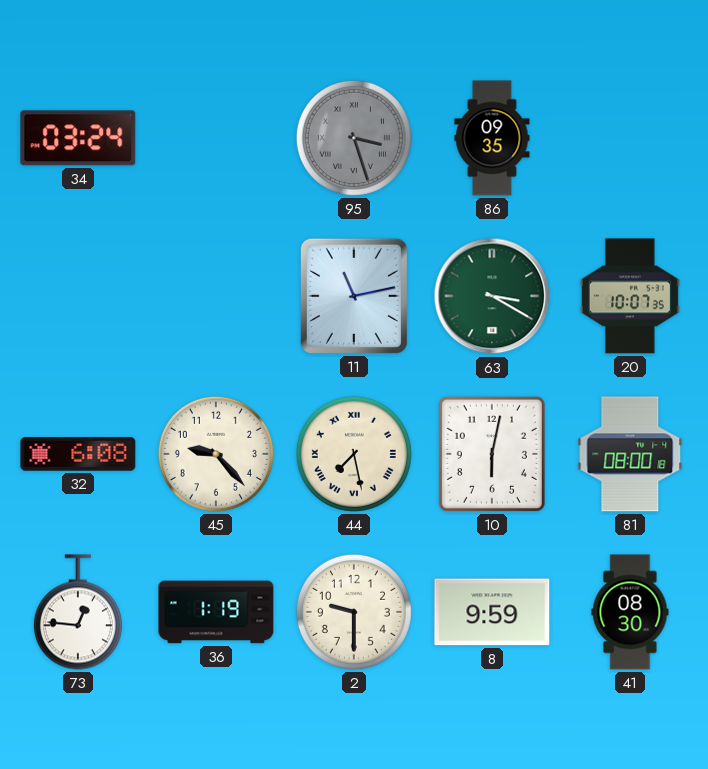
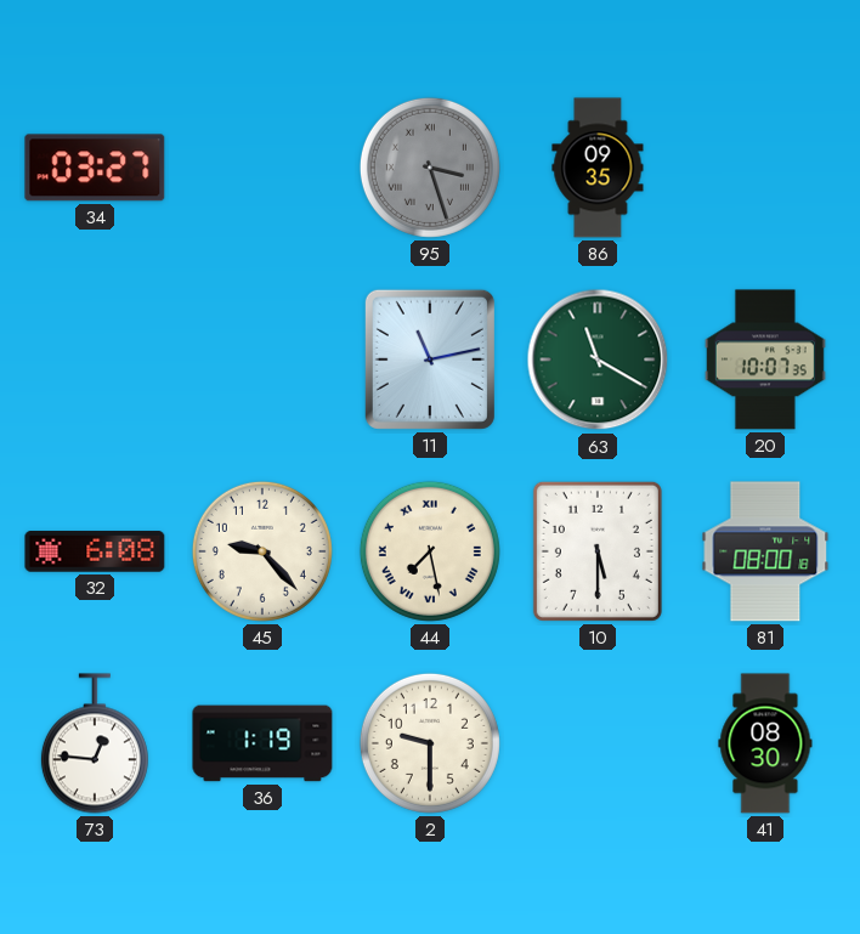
34: 03:24 -> 03:27 (95, 168)
63: 3:20 -> 11:20 (598, 360)
10: 6:02 -> 5:30 (598, 551)
8: 9:59 -> none (492, 612)
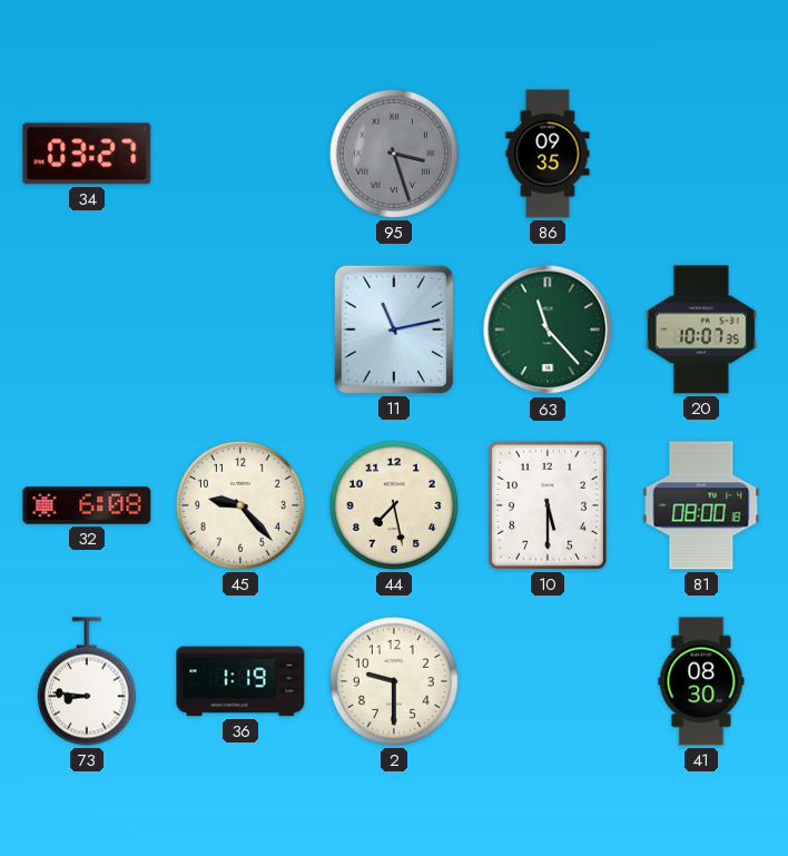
63: 11:20 -> 11:23 (548, 329)
44 numerals: Roman -> Arabic (394, 505)
73: 12:46 -> 8:46 (87, 681)
